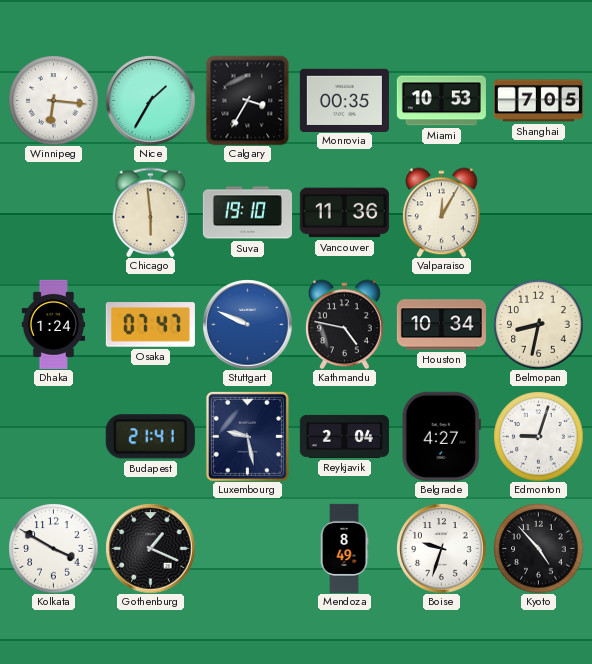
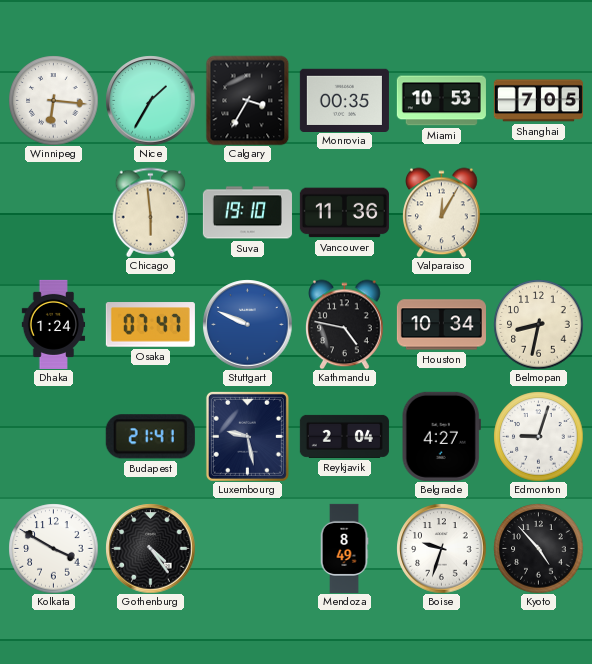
Gothenburg: 1:19 -> 4:24 (150, 548)
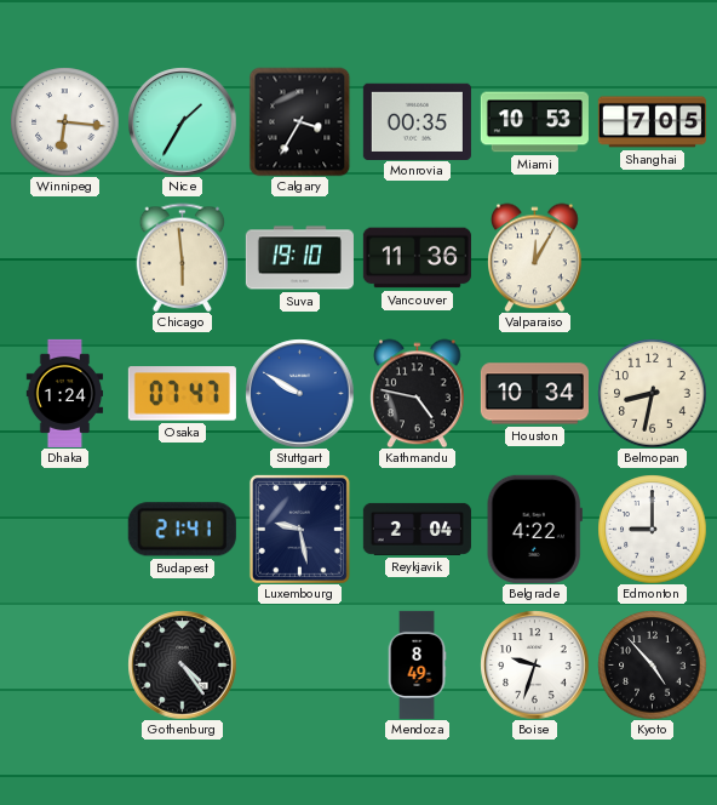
Stuttgart: 9:49 -> 9:50 (299, 393)
Belgrade: 4:27 -> 4:22 (534, 529)
Edmonton: 9:03 -> 9:00 (652, 529)
Kolkata: 3:50 -> none (53, 548)
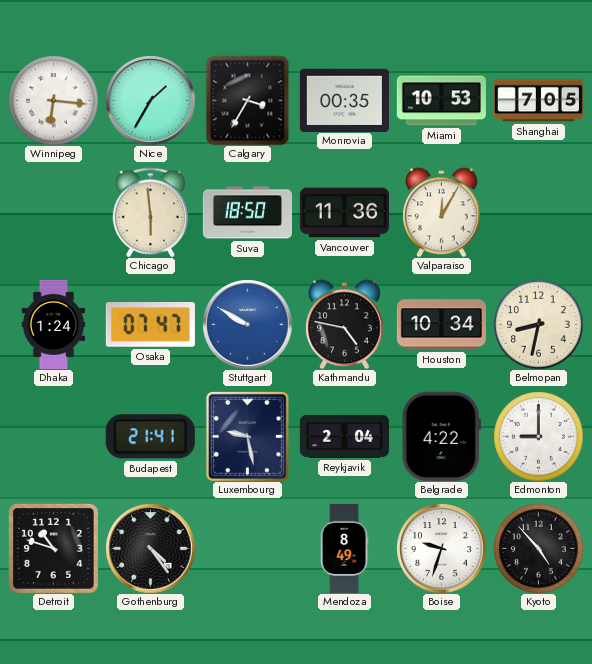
Suva: 19:10 -> 18:50 (247, 213)
Detroit: none -> 10:48 (53, 548)
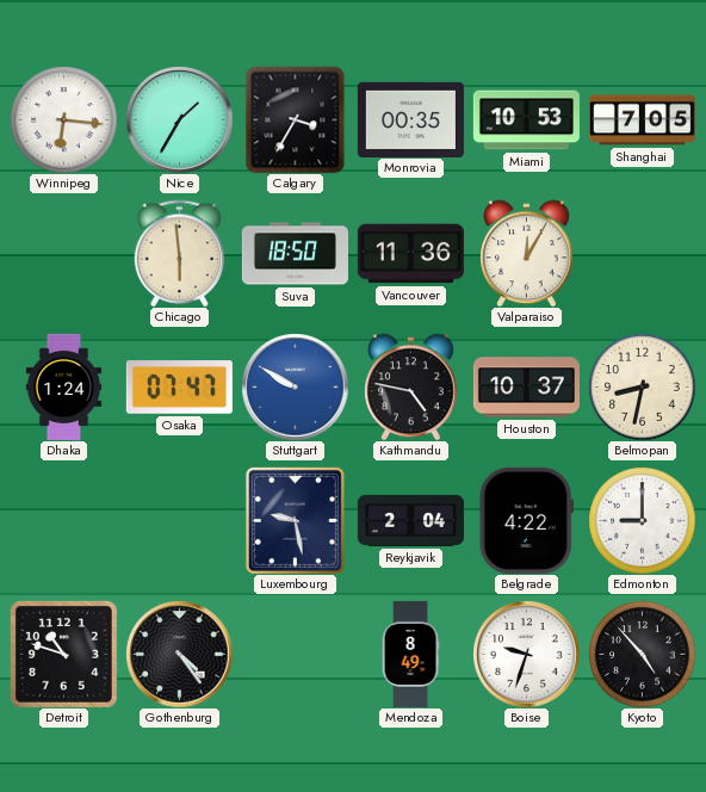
Houston: 10:34 -> 10:37 (526, 388)
Budapest: 21:41 -> none (150, 437)
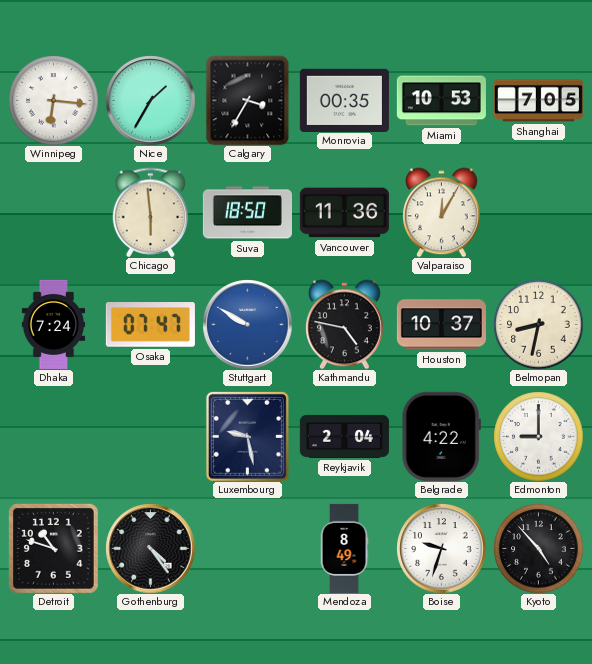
Dhaka: 1:24 -> 7:24 (54, 324)
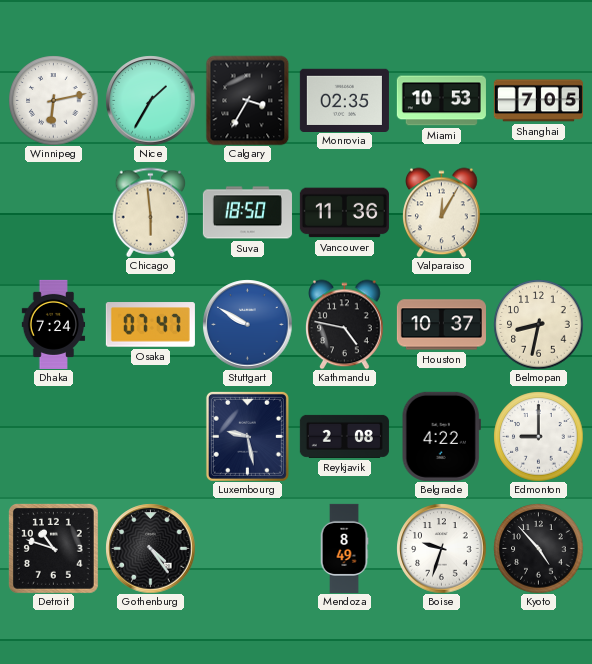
Winnipeg: 6:16 -> 6:13 (53, 100)
Monrovia: 00:35 -> 02:35 (344, 100)
Reykjavik: 2:04 -> 2:08 (344, 436)
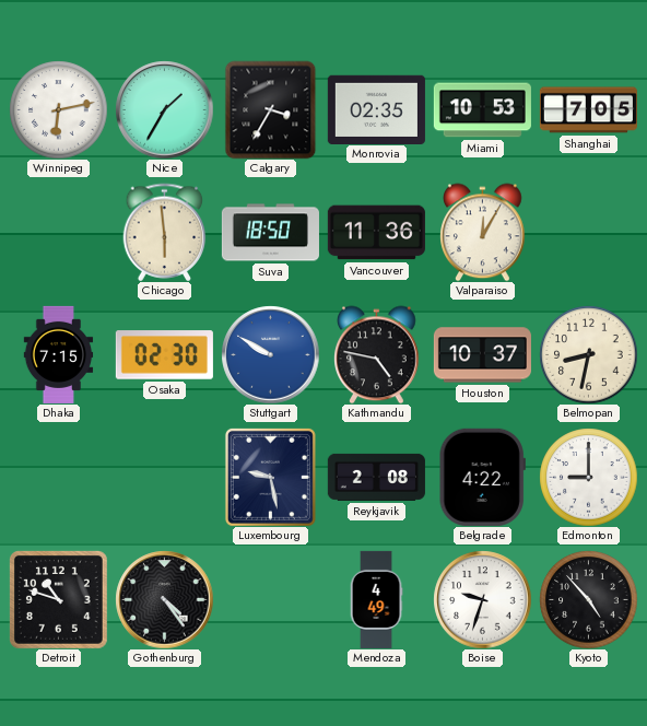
Dhaka: 7:24 -> 7:15 (59, 354)
Osaka: 07:47 -> 02:30 (164, 355)
Mendoza: 8:49 -> 4:49 (376, 599)
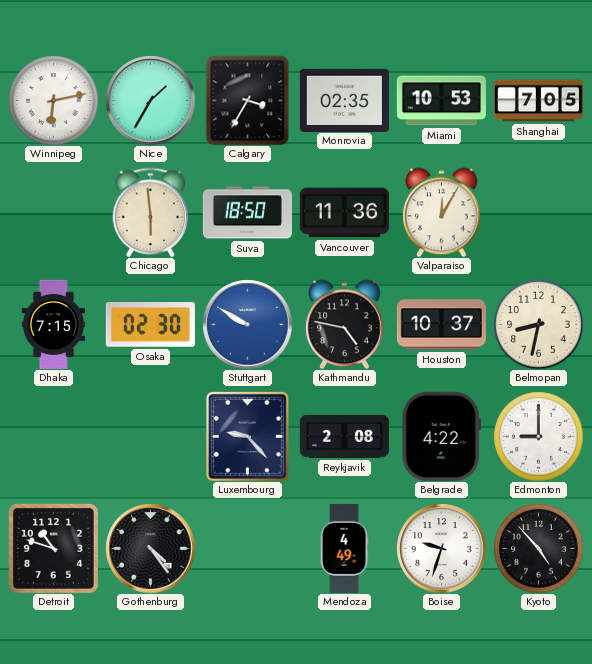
Luxembourg: 9:28 -> 9:23 (247, 436)
